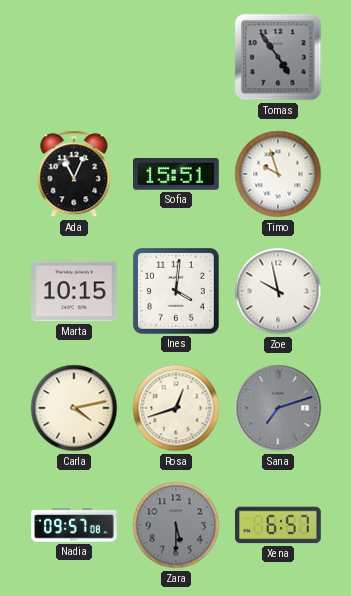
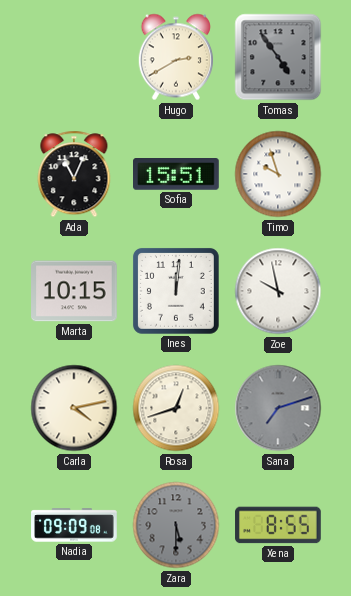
Hugo: none -> 2:40 (175, 57)
Ines: 4:01 -> 12:01 (176, 291)
Nadia: 09:57 -> 09:09 (74, 525)
Xena: 6:57 -> 8:55 (278, 525)
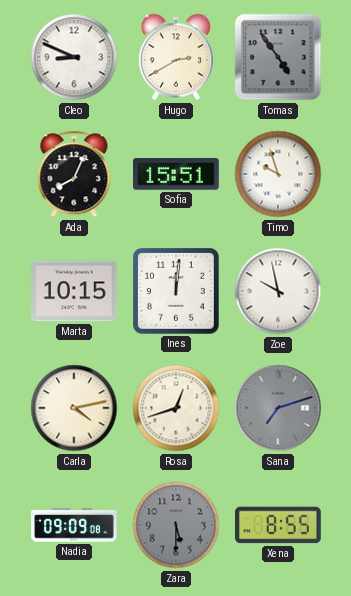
Cleo: none -> 8:49 (74, 57)
Ada: 11:04 -> 8:04 (74, 174)
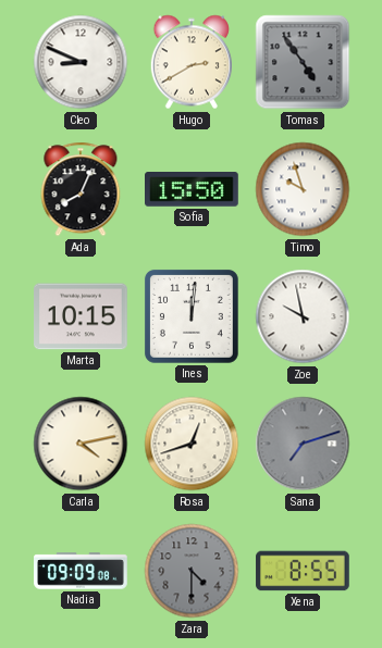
Sofia: 15:51 -> 15:50 (193, 189)
Zara: 5:30 -> 4:30 (192, 571)
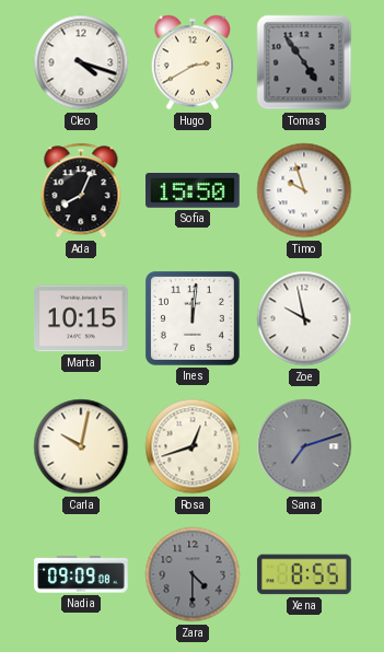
Cleo: 8:49 -> 4:18 (81, 62)
Carla: 4:13 -> 10:02 (81, 446)
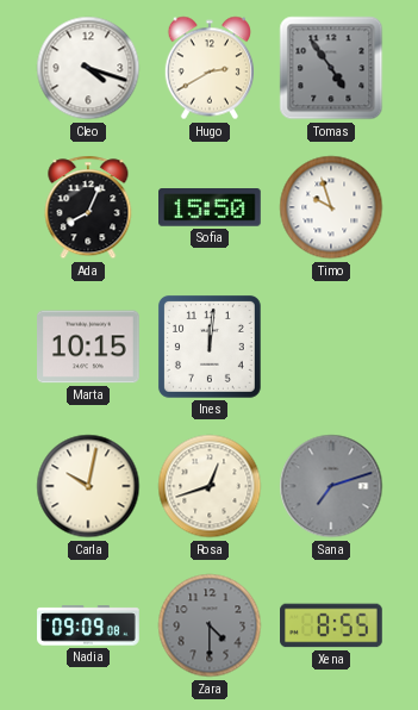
Zoe: 9:58 -> none (304, 318)
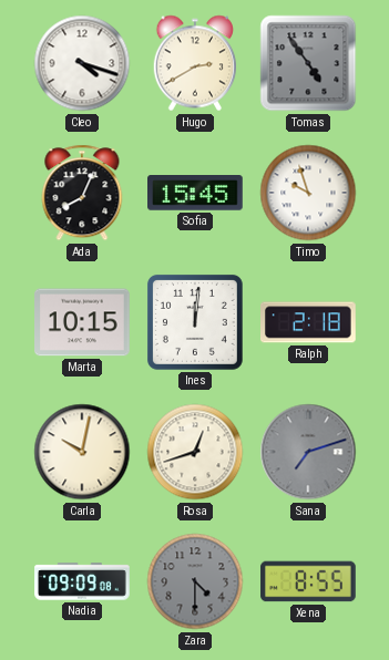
Sofia: 15:50 -> 15:45 (196, 193)
Ralph: none -> 2:18 (309, 322)
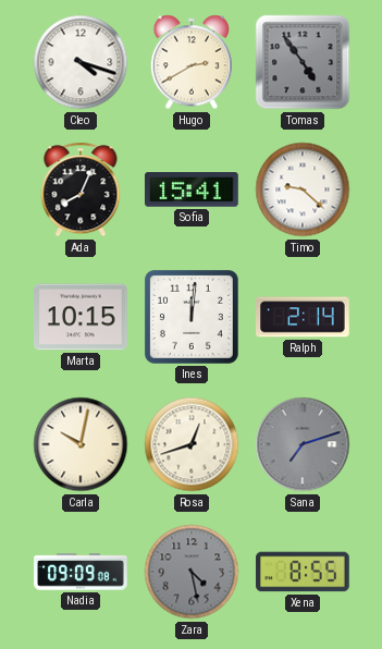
Sofia: 15:45 -> 15:41 (193, 189)
Timo: 9:57 -> 9:22 (303, 189)
Ralph: 2:18 -> 2:14 (304, 317)
Zara: 4:30 -> 4:28 (192, 572)
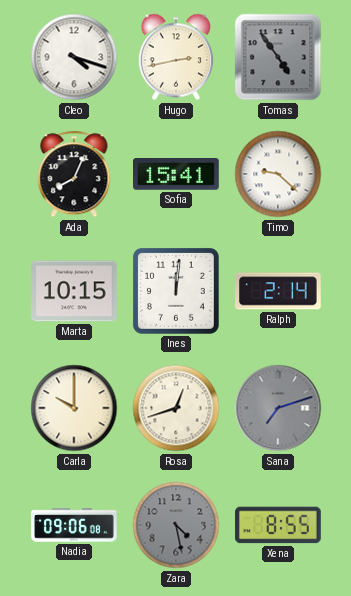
Hugo: 2:40 -> 2:43 (175, 57)
Carla: 10:02 -> 10:00 (74, 408)
Nadia: 09:09 -> 09:06 (74, 525)
